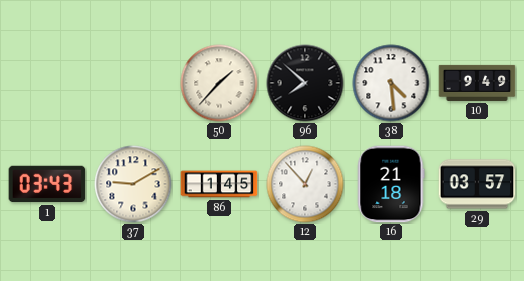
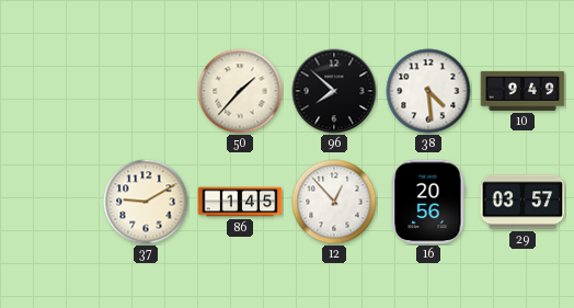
1: 03:43 -> none (47, 184)
16: 21:18 -> 20:56 (428, 202)
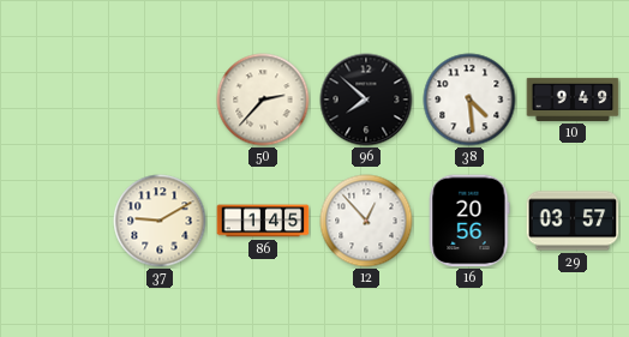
50: 1:37 -> 2:37 (263, 100)
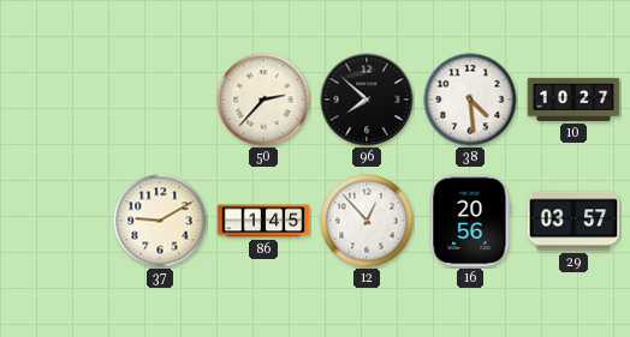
10: 9:49 -> 10:27 (573, 100)
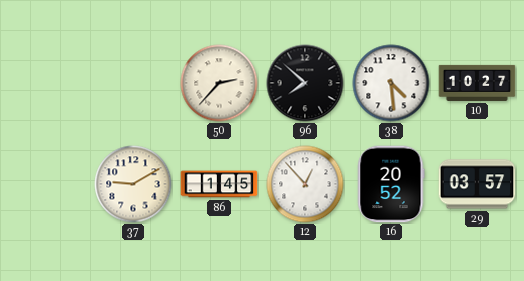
16: 20:56 -> 20:52 (391, 184)
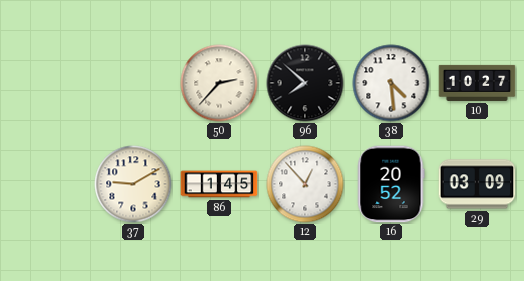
29: 03:57 -> 03:09 (477, 184)
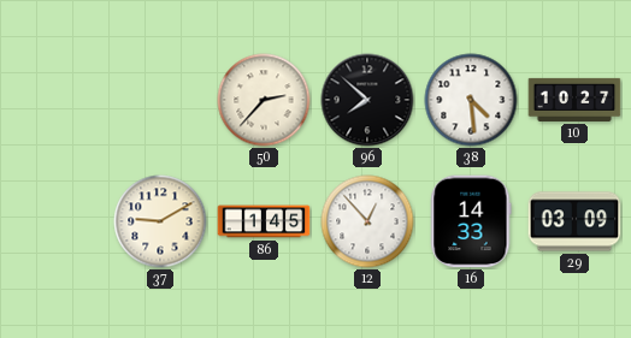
16: 20:52 -> 14:33 (471, 221)
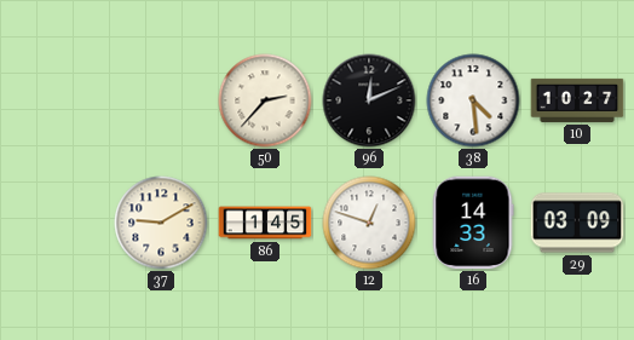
96: 7:52 -> 12:11 (369, 100)
12: 12:53 -> 12:48 (369, 223)
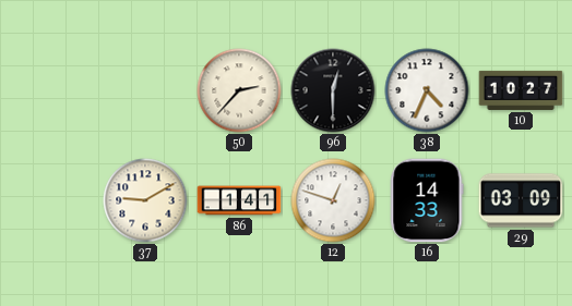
96: 12:11 -> 12:30 (333, 90)
38: 4:29 -> 4:34 (427, 90)
86: 1:45 -> 1:41 (239, 200)
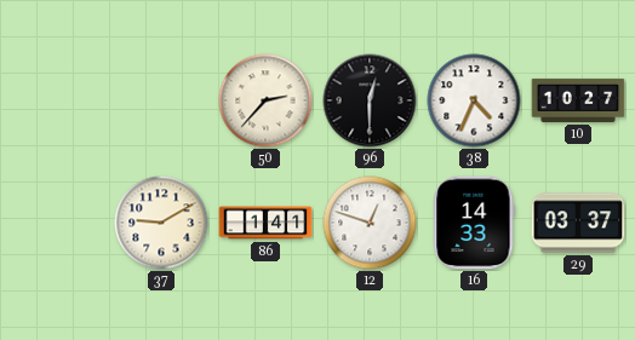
29: 03:09 -> 03:37 (578, 223)
